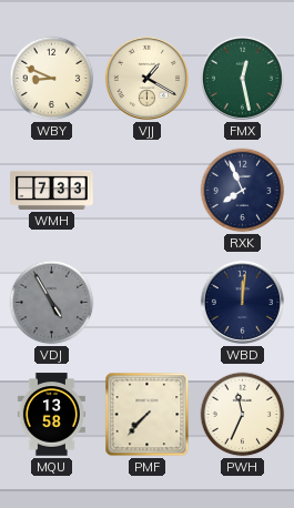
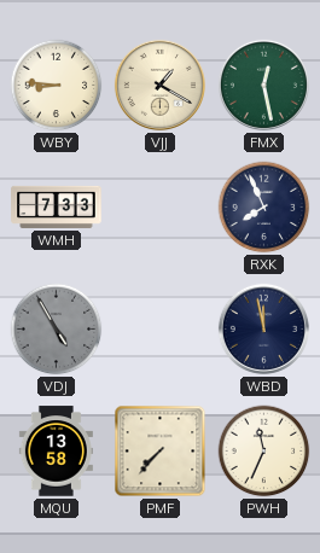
WBY: 8:49 -> 8:46 (57, 86)
WBD: 12:01 -> 11:58 (263, 328)
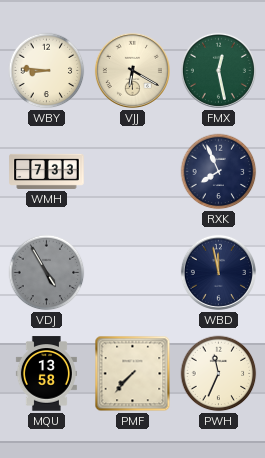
VJJ: 1:20 -> 6:20 (132, 70)
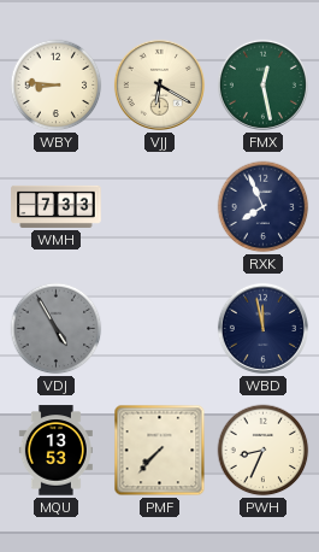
MQU: 13:58 -> 13:53 (55, 451)
PWH: 11:34 -> 8:34 (264, 451)
